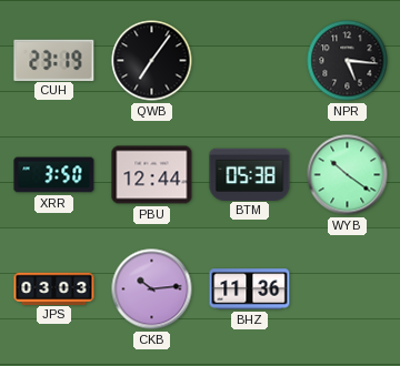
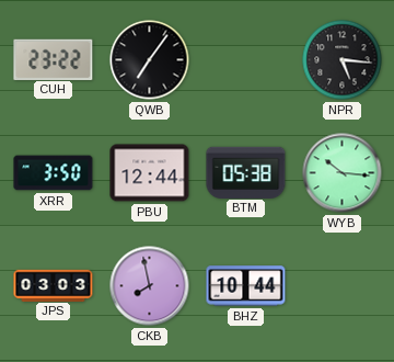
CUH: 23:19 -> 23:22 (54, 59)
WYB: 10:21 -> 10:16 (343, 173)
CKB: 10:14 -> 7:58 (150, 286)
BHZ: 11:36 -> 10:44 (246, 286)
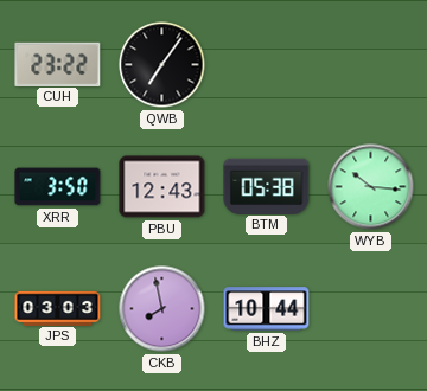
NPR: 5:16 -> none (343, 60)
PBU: 12:44 -> 12:43 (162, 187)
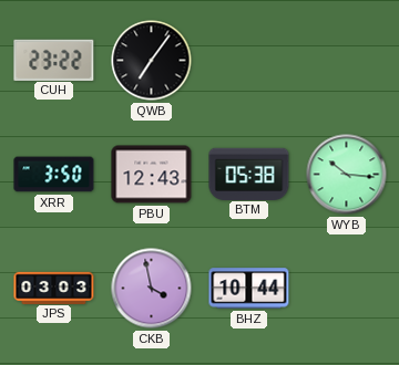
CKB: 7:58 -> 3:58 (152, 289)
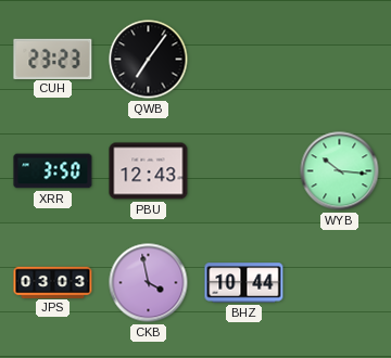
CUH: 23:22 -> 23:23 (53, 59)
BTM: 05:38 -> none (249, 174)
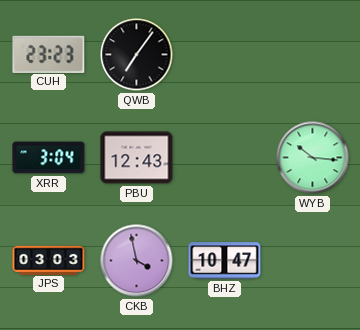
XRR: 3:50 -> 3:04 (49, 158)
BHZ: 10:44 -> 10:47 (225, 261)
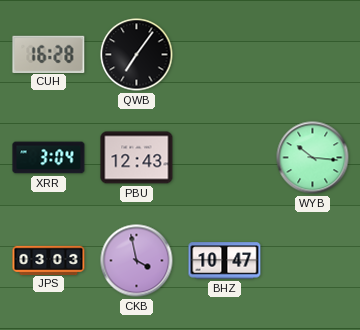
CUH: 23:23 -> 16:28 (49, 54)
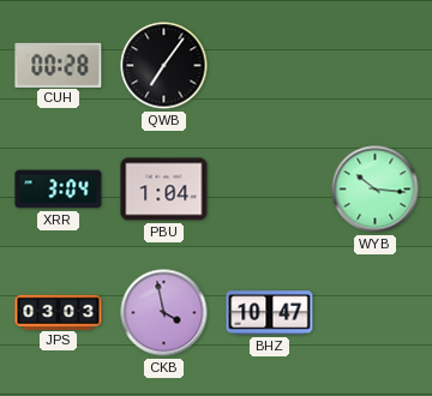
CUH: 16:28 -> 00:28 (59, 65)
PBU: 12:43 -> 1:04 (164, 190)
